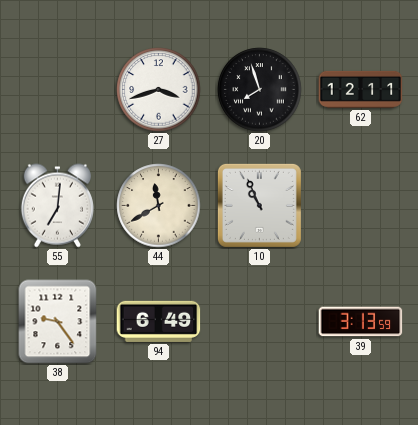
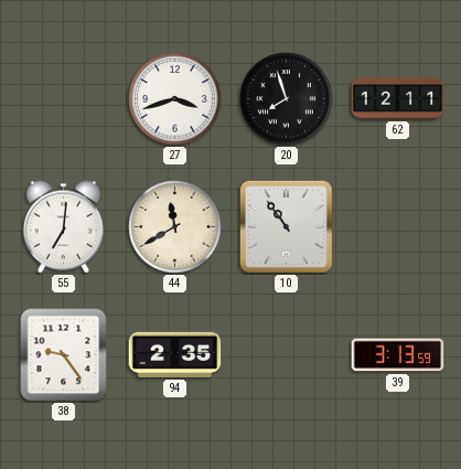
10: 10:56 -> 10:54 (286, 226)
94: 6:49 -> 2:35 (175, 354)
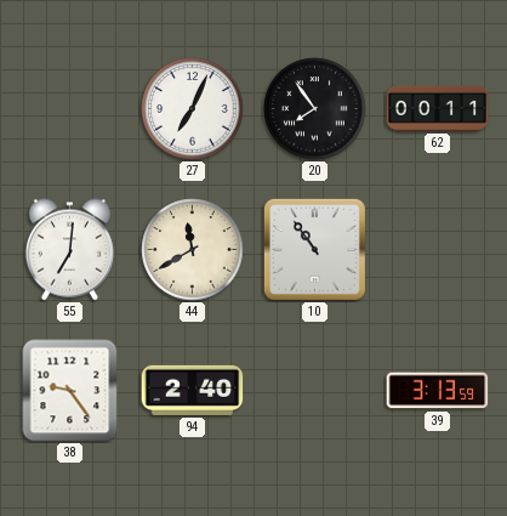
27: 3:42 -> 7:04 (193, 109)
20: 7:57 -> 7:54 (315, 109)
62: 12:11 -> 00:11 (438, 108)
94: 2:35 -> 2:40 (193, 390)
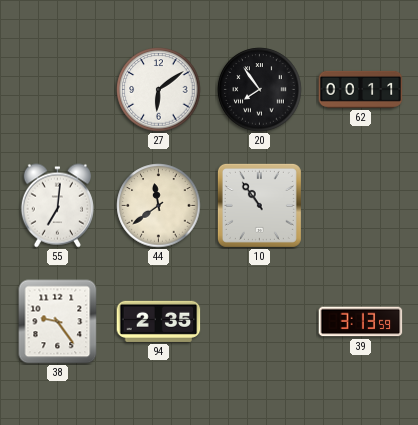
27: 7:04 -> 6:09 (159, 90)
44: 11:40 -> 11:39 (159, 206)
94: 2:40 -> 2:35 (159, 321)
